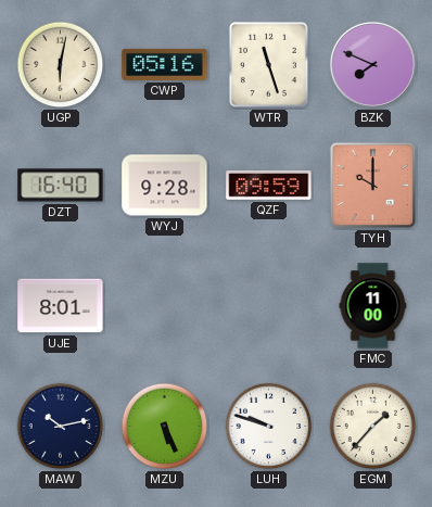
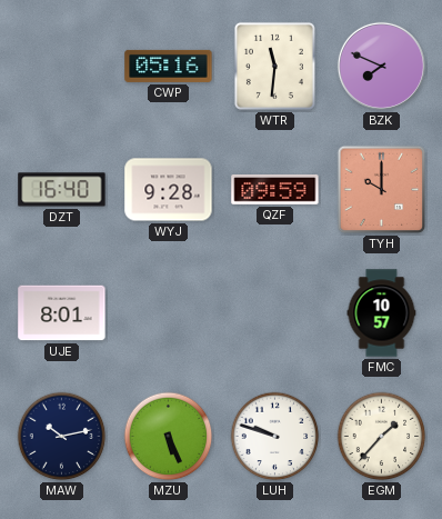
UGP: 6:02 -> none (61, 65)
WTR: 11:27 -> 11:31 (274, 66)
FMC: 11:00 -> 10:57 (382, 313)
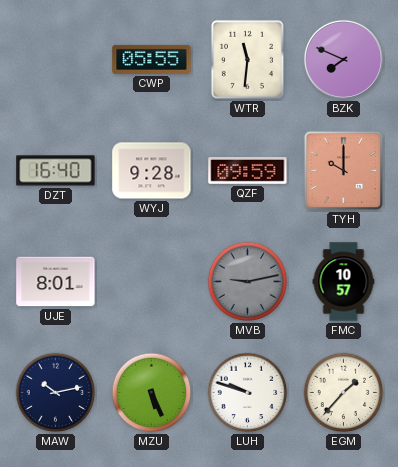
CWP: 05:16 -> 05:55 (152, 59)
MVB: none -> 9:13 (248, 282)
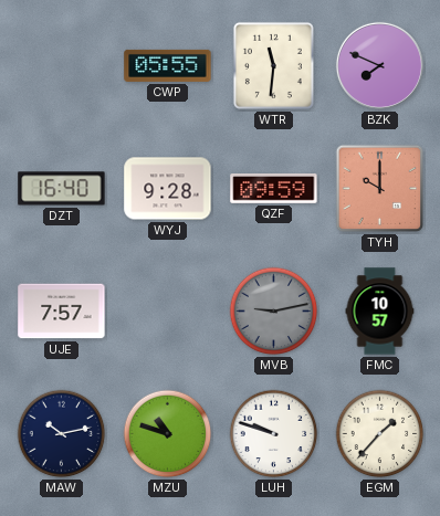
UJE: 8:01 -> 7:57 (62, 312)
MZU: 5:26 -> 10:48 (168, 434)
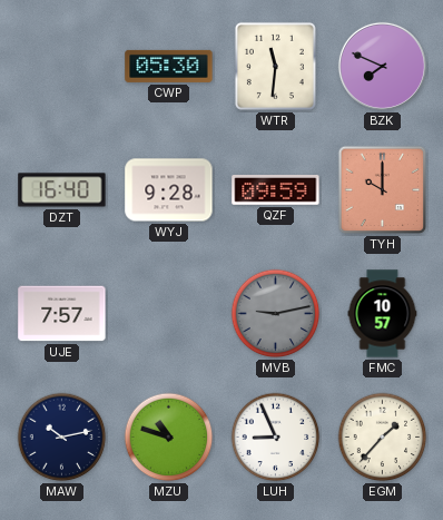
CWP: 05:55 -> 05:30 (169, 66)
LUH: 9:48 -> 8:56 (276, 438)
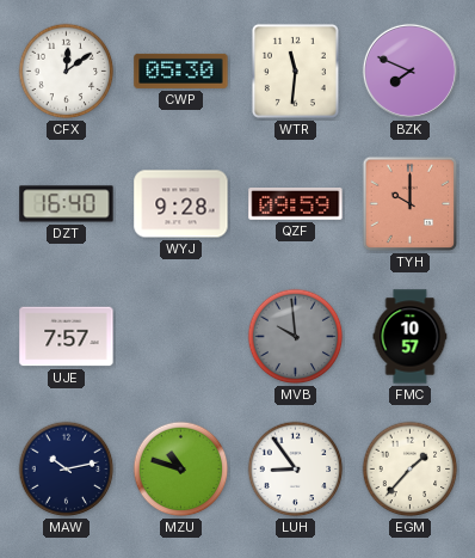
CFX: none -> 12:09 (67, 72)
MVB: 9:13 -> 9:59 (296, 337)
LUH: 8:56 -> 8:54 (296, 470)
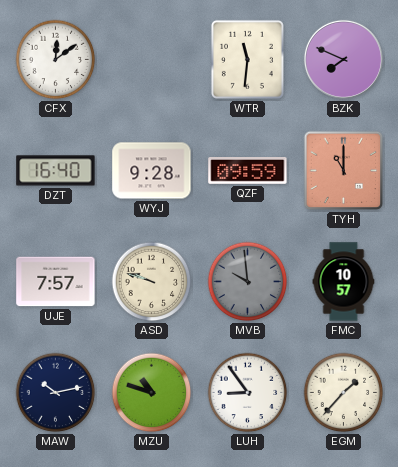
CWP: 05:30 -> none (181, 70)
TYH: 10:00 -> 11:00 (344, 171)
ASD: none -> 9:48 (152, 282)
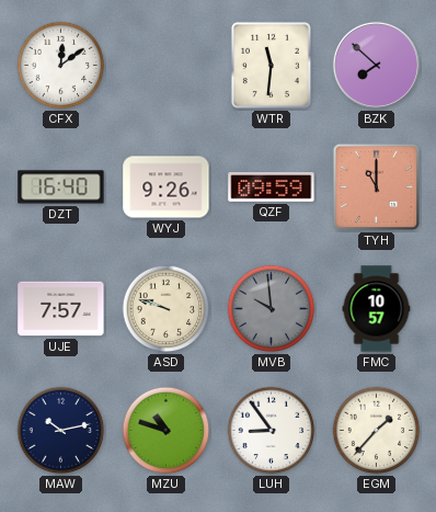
BZK: 7:49 -> 7:52 (376, 65)
WYJ: 9:28 -> 9:26 (167, 187)
